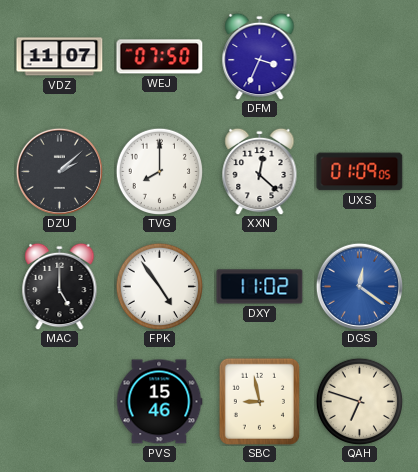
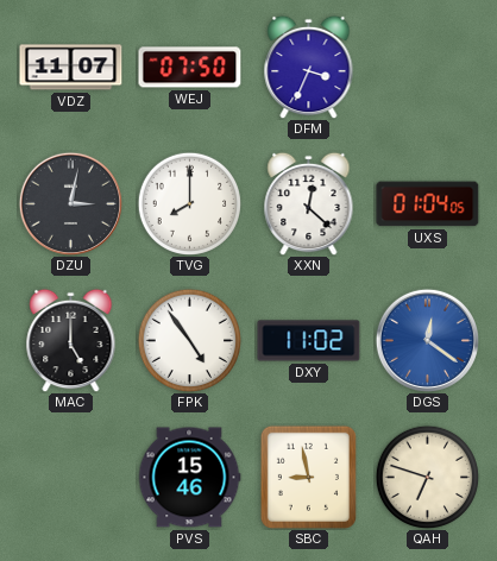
DZU: 2:08 -> 3:02 (70, 203)
UXS: 01:09 -> 01:04 (428, 204)
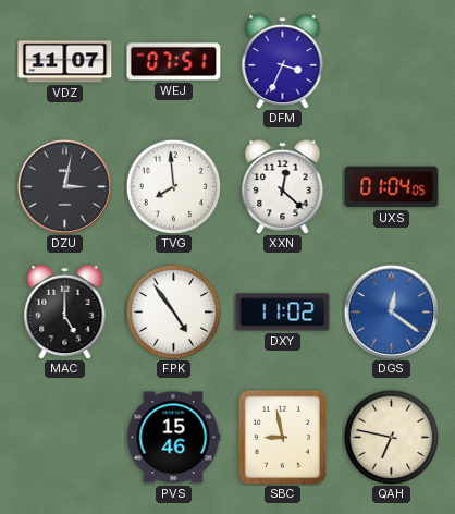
WEJ: 07:50 -> 07:51 (174, 62)
TVG: 8:00 -> 7:59 (173, 186)
QAH: 6:48 -> 6:47 (391, 437)
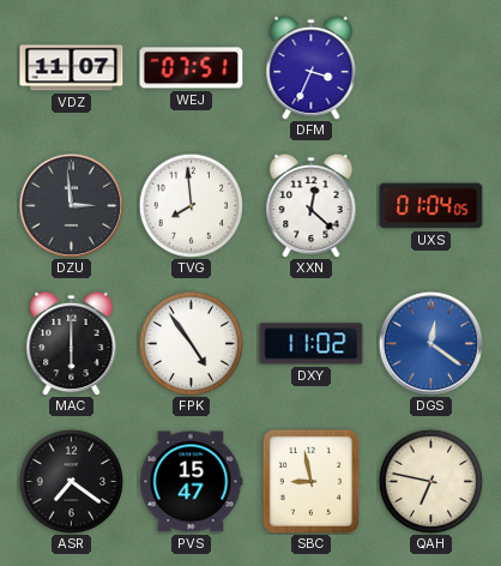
DZU: 3:02 -> 2:59 (71, 205)
MAC: 5:00 -> 6:00 (72, 343)
ASR: none -> 7:21 (71, 481)
PVS: 15:46 -> 15:47 (191, 482)
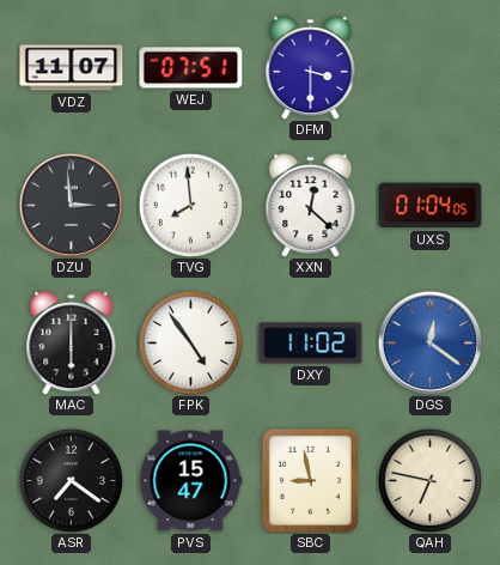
DFM: 3:34 -> 3:30 (311, 67)
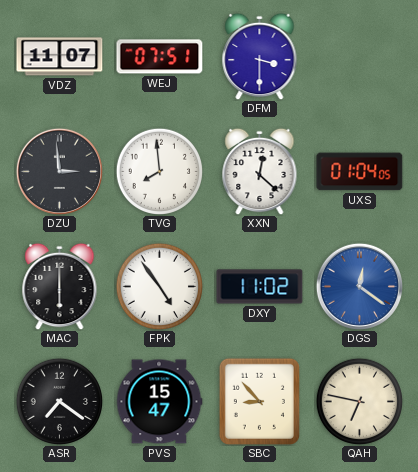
SBC: 8:58 -> 8:53 (259, 401)
